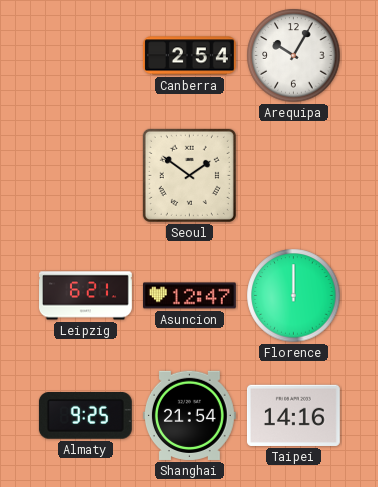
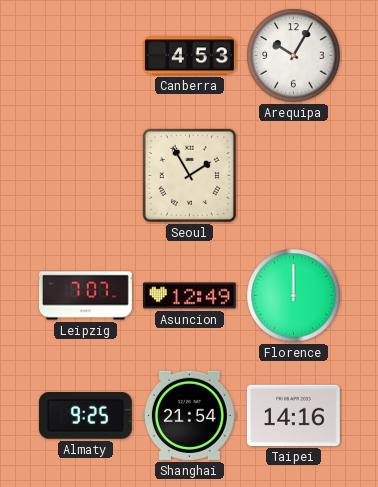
Canberra: 2:54 -> 4:53 (189, 56)
Seoul: 1:51 -> 1:55 (189, 175)
Leipzig: 6:21 -> 7:07 (86, 296)
Asuncion: 12:47 -> 12:49 (190, 296)
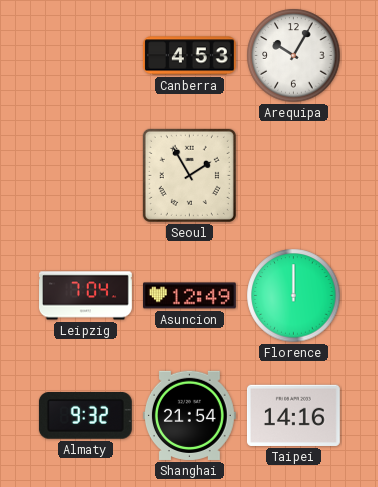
Leipzig: 7:07 -> 7:04 (86, 296)
Almaty: 9:25 -> 9:32 (85, 416)
